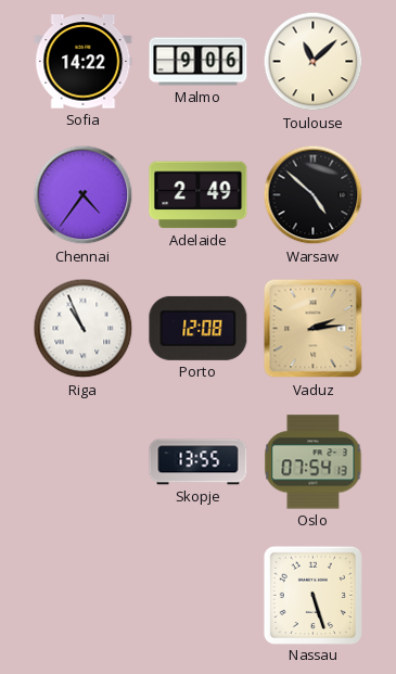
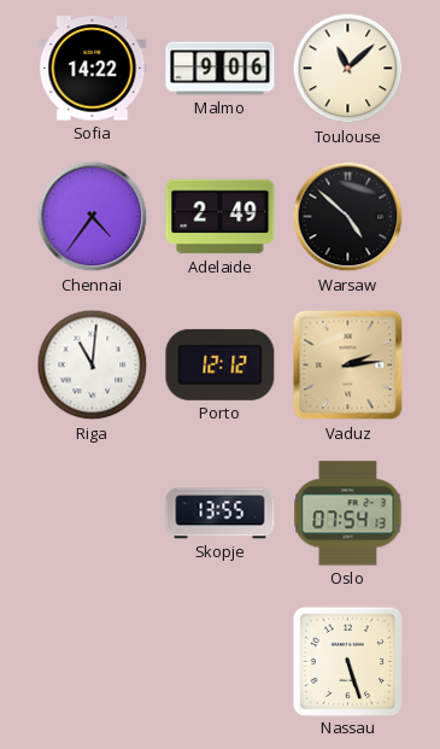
Riga: 10:56 -> 11:01 (93, 365)
Porto: 12:08 -> 12:12 (221, 364)
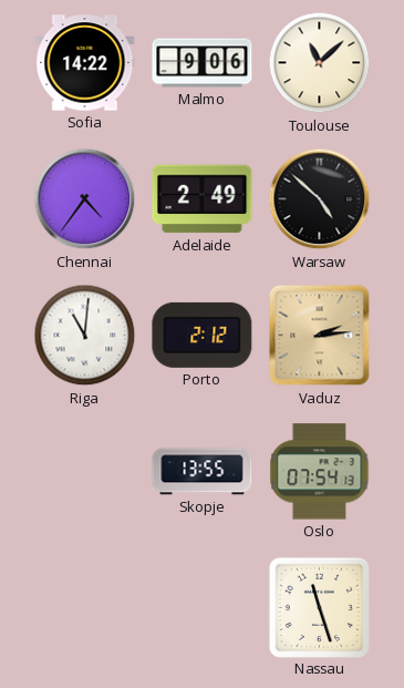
Porto: 12:12 -> 2:12 (203, 335)
Nassau: 5:27 -> 11:27 (319, 607)
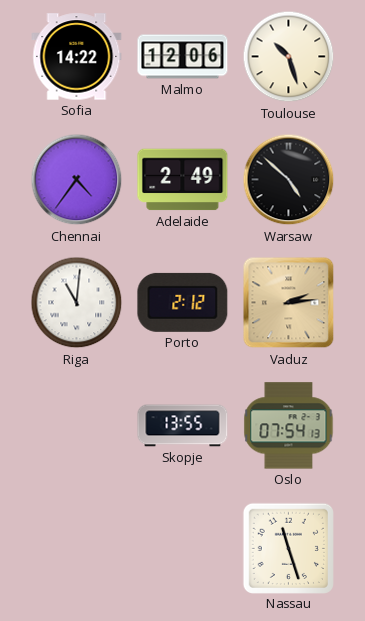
Malmo: 9:06 -> 12:06 (183, 57)
Toulouse: 11:08 -> 10:27 (289, 57)
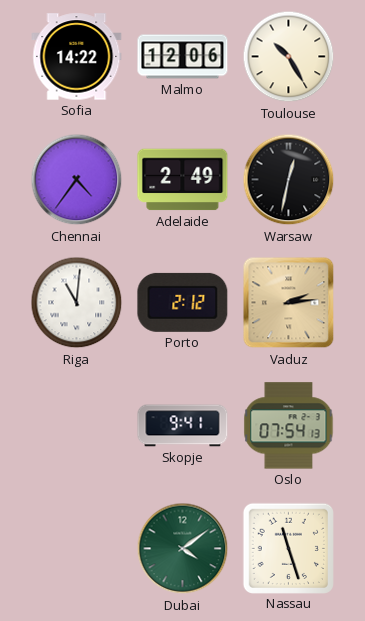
Toulouse: 10:27 -> 10:25 (289, 57)
Warsaw: 4:52 -> 12:32 (289, 180)
Skopje: 13:55 -> 9:41 (183, 426)
Dubai: none -> 4:09 (183, 549)
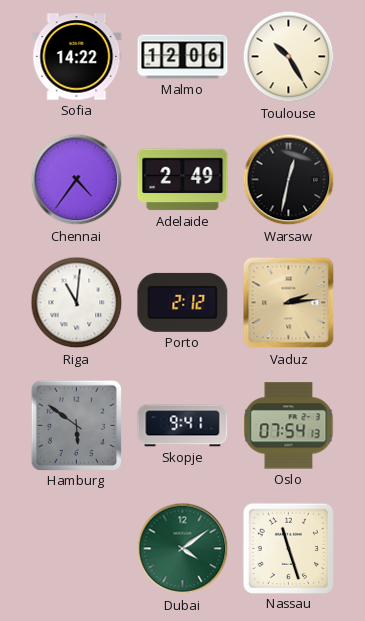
Hamburg: none -> 5:51 (76, 425)
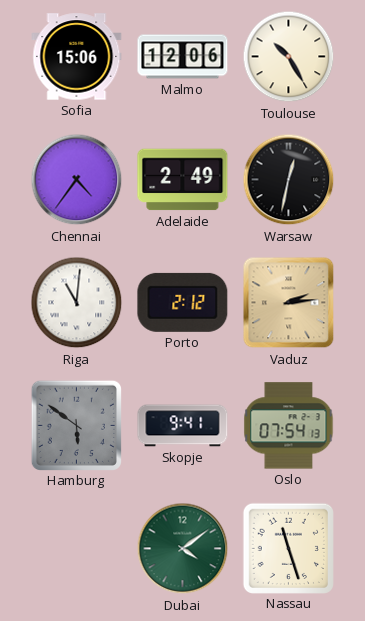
Sofia: 14:22 -> 15:06 (77, 57)
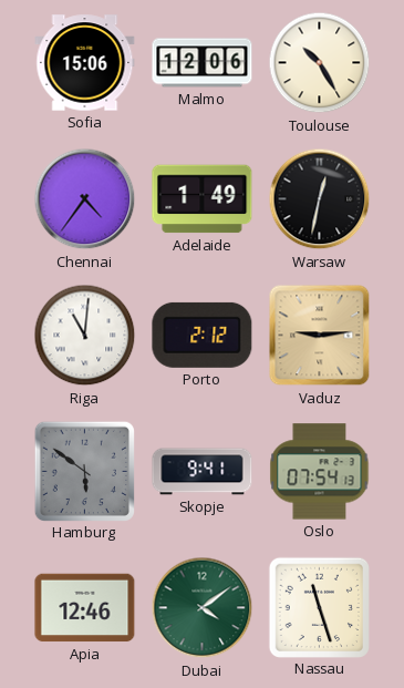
Adelaide: 2:49 -> 1:49 (203, 199)
Vaduz: 2:14 -> 9:14 (320, 336)
Apia: none -> 12:46 (85, 608)
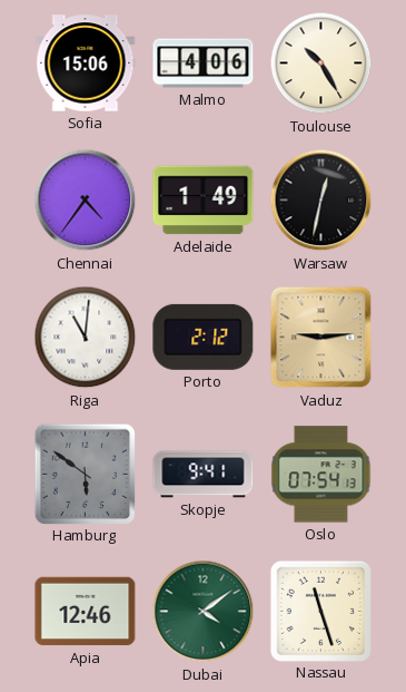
Malmo: 12:06 -> 4:06 (204, 64)
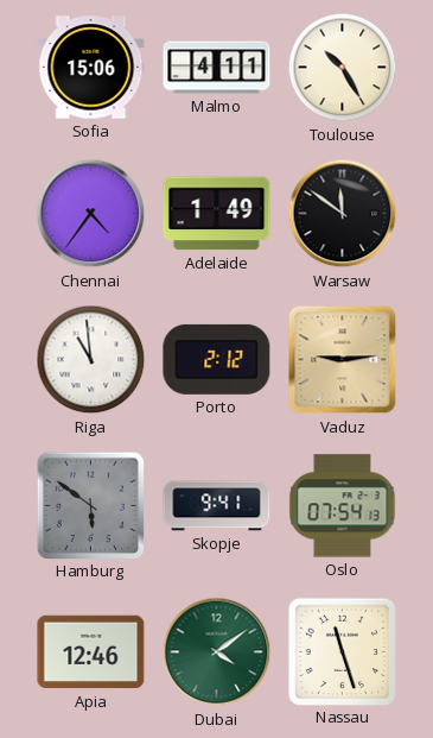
Malmo: 4:06 -> 4:11 (217, 68)
Warsaw: 12:32 -> 11:51 (343, 214)
Riga: 11:01 -> 10:59 (91, 360)
